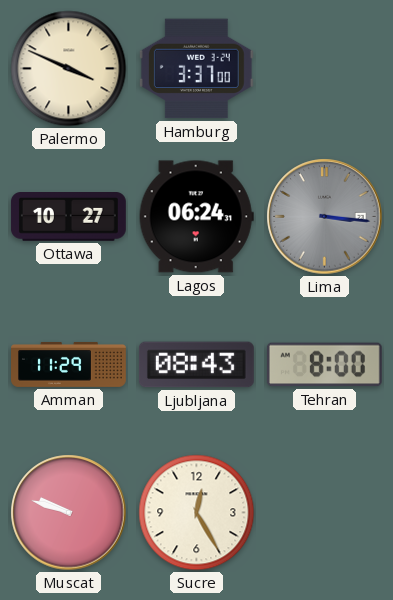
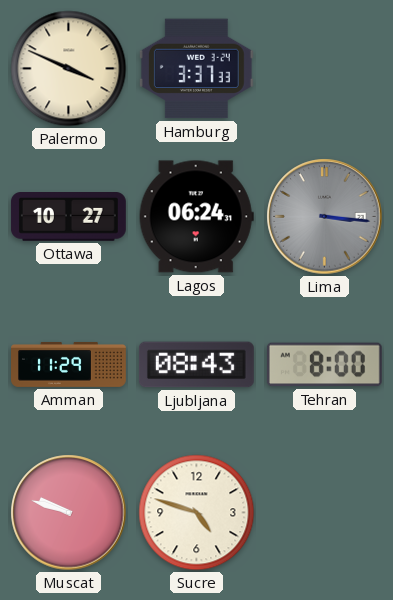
Hamburg: 3:37:00 -> 3:37:33 (196, 69)
Sucre: 12:25 -> 4:48 (197, 513)
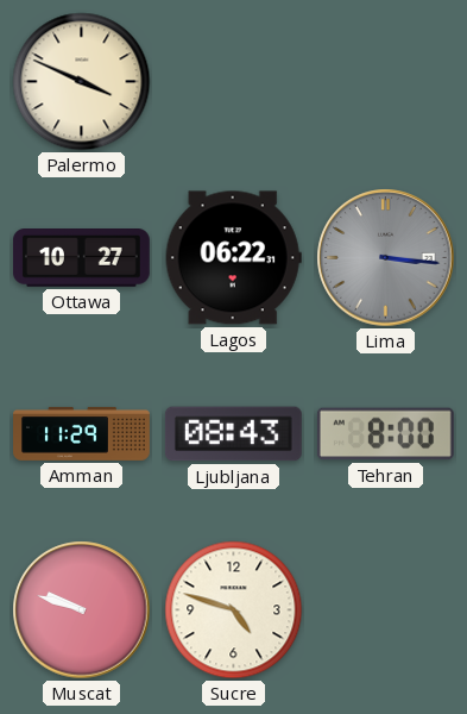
Hamburg: 3:37 -> none (196, 69)
Lagos: 06:24 -> 06:22 (233, 258)
